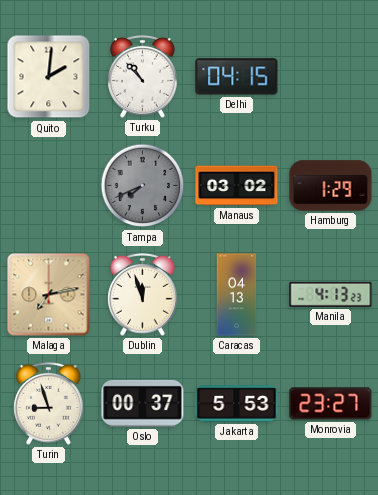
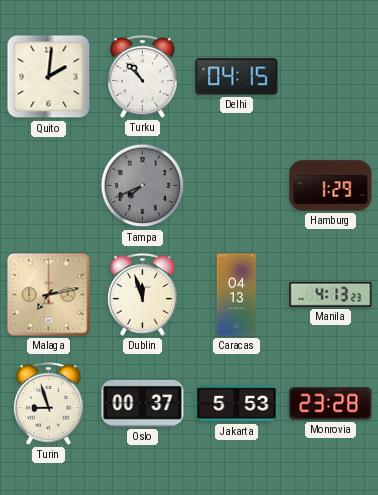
Manaus: 03:02 -> none (237, 186)
Monrovia: 23:27 -> 23:28 (331, 404)
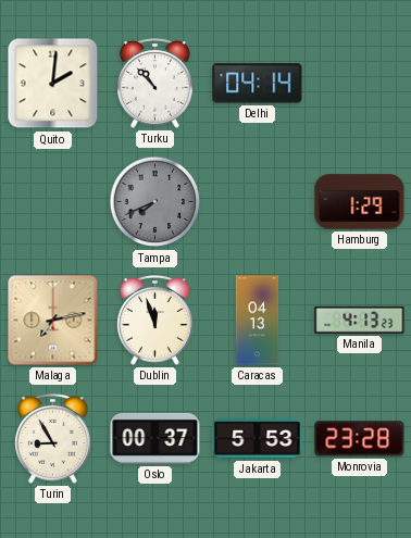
Delhi: 04:15 -> 04:14 (258, 84)
Turin: 8:57 -> 8:55 (53, 439)
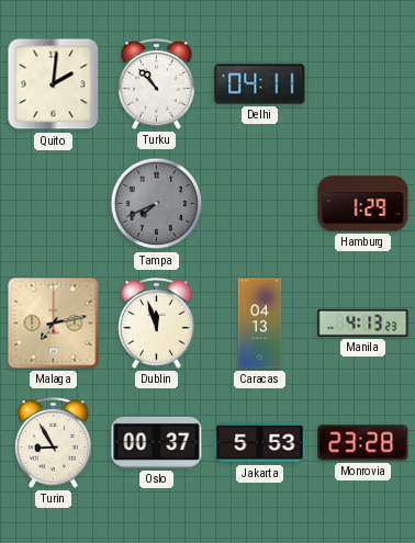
Delhi: 04:14 -> 04:11 (260, 84)
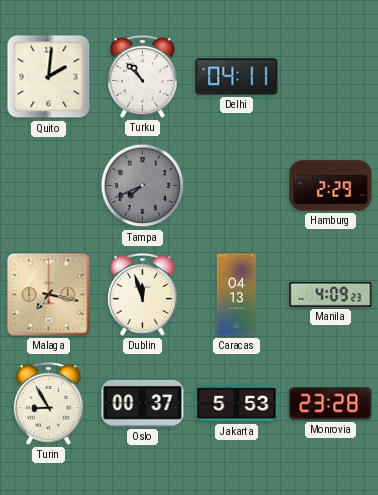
Hamburg: 1:29 -> 2:29 (331, 186)
Malaga: 7:13 -> 7:17 (49, 295)
Manila: 4:13 -> 4:09 (331, 294)
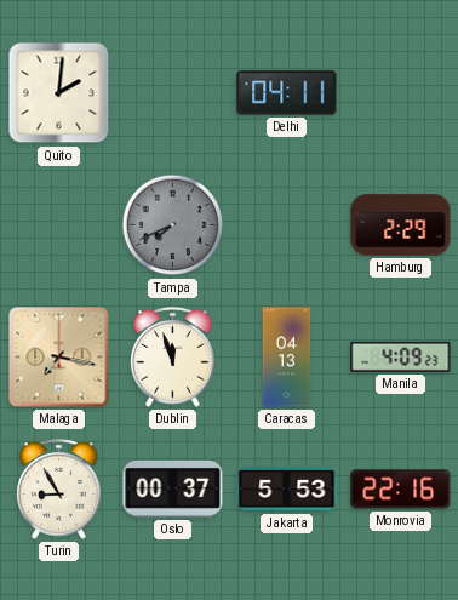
Turku: 10:53 -> none (143, 77)
Monrovia: 23:28 -> 22:16 (401, 490)
